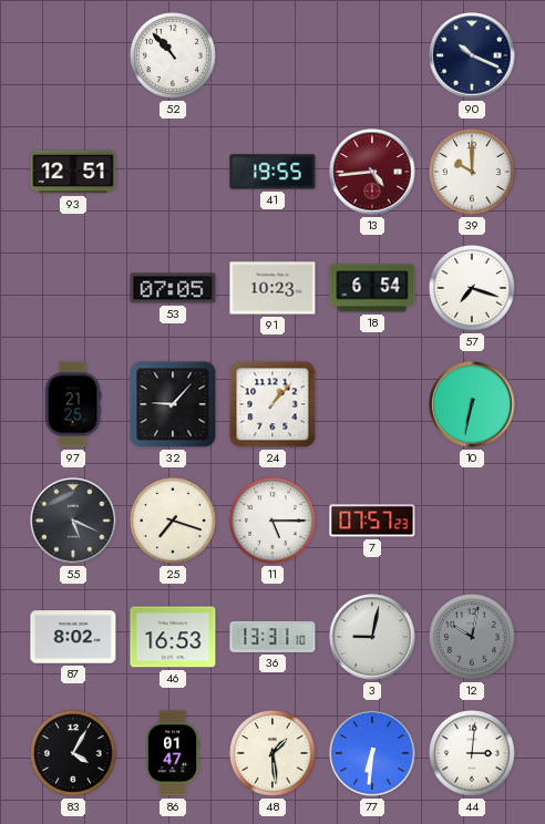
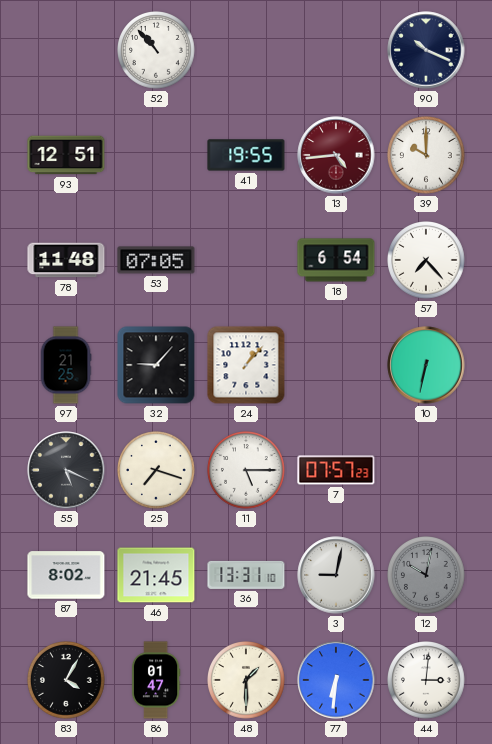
78: none -> 11:48 (66, 260)
91: 10:23 -> none (272, 288)
57: 7:18 -> 7:23 (427, 261)
46: 16:53 -> 21:45 (156, 575)
48: 1:29 -> 1:30 (247, 681)
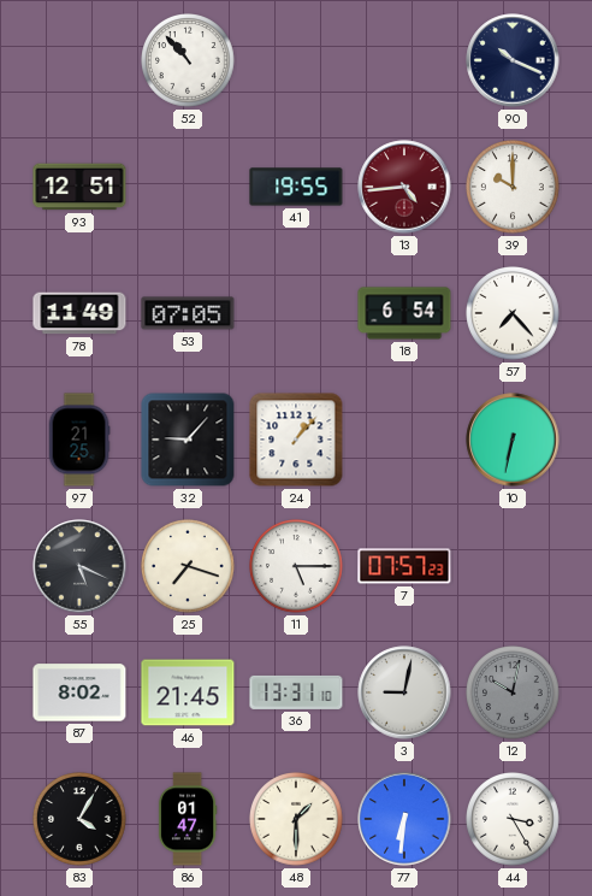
78: 11:48 -> 11:49 (79, 313)
44: 3:01 -> 3:25 (514, 820)
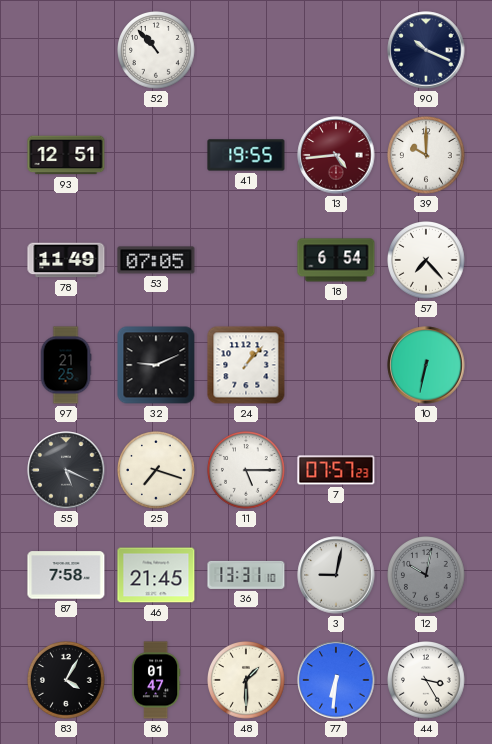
32: 9:07 -> 9:11 (156, 365)
87: 8:02 -> 7:58 (66, 575)
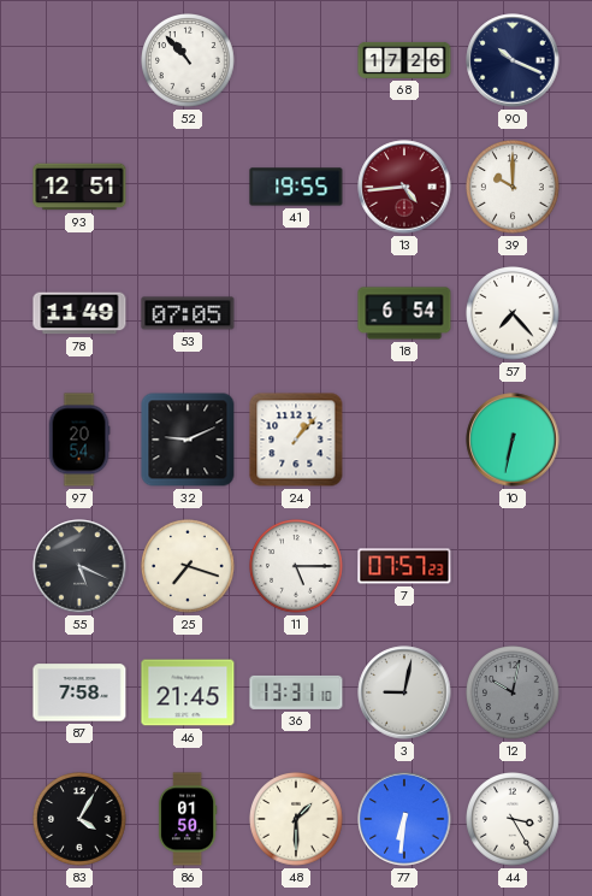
68: none -> 17:26 (404, 60)
97: 21:25 -> 20:54 (79, 440)
86: 01:47 -> 01:50 (188, 819)
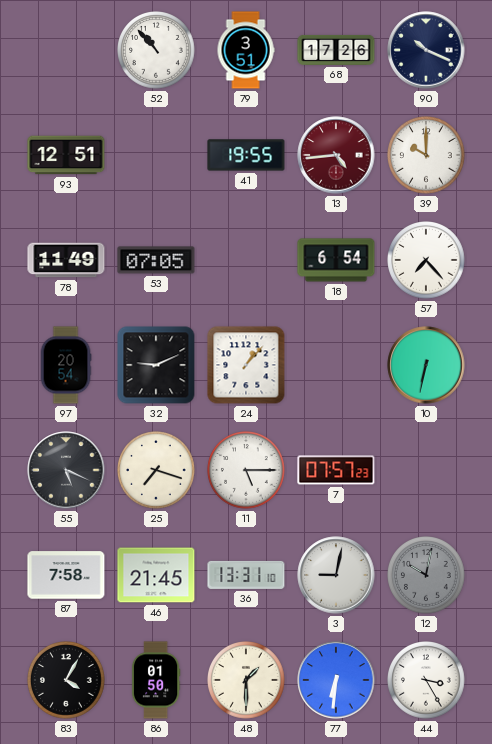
79: none -> 3:51 (246, 50)
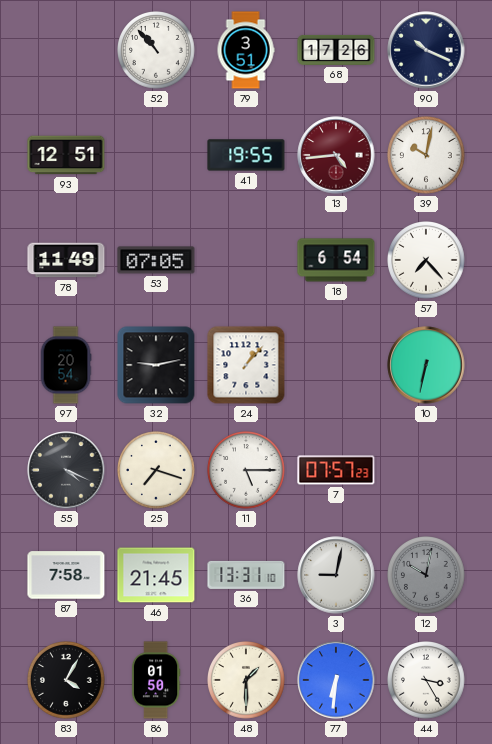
39: 10:00 -> 10:02 (427, 156)
32: 9:11 -> 9:13 (156, 365)
55: 5:19 -> 4:19 (66, 470)
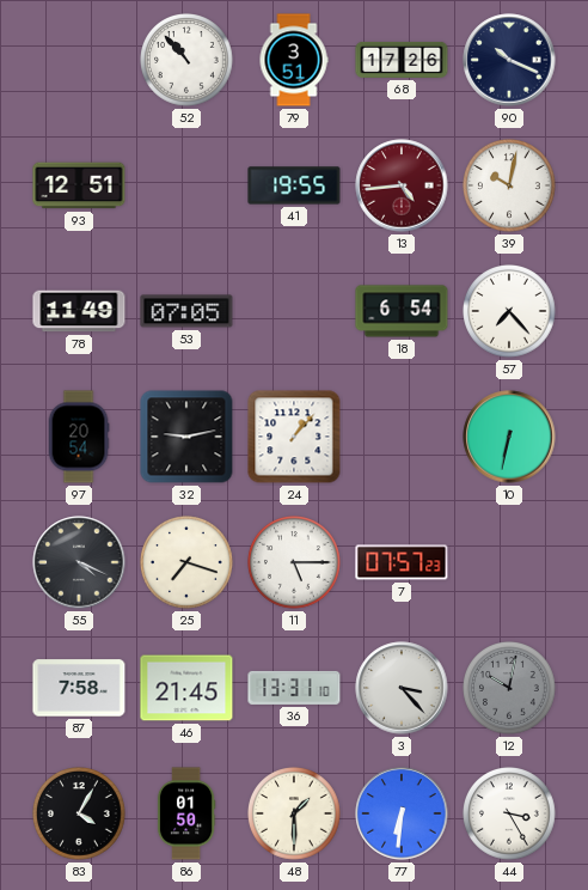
3: 9:02 -> 3:23 (402, 688)
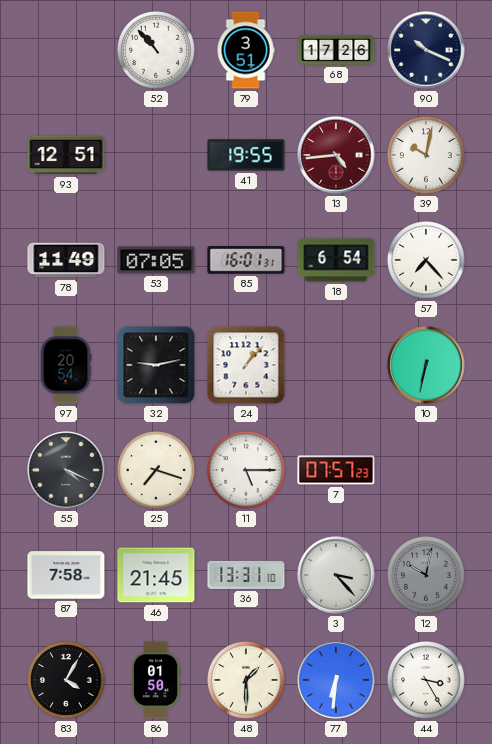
85: none -> 16:01 (246, 260)
